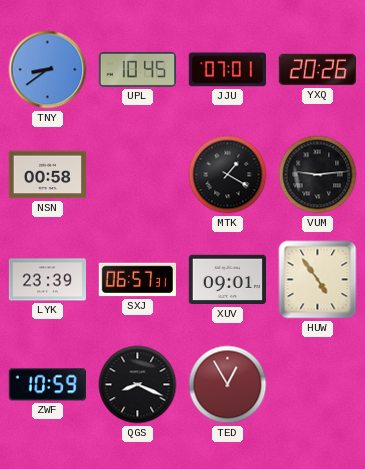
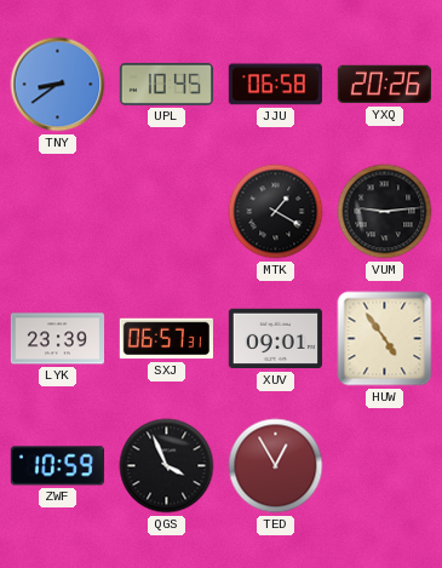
JJU: 07:01 -> 06:58 (275, 85)
NSN: 00:58 -> none (47, 175)
QGS: 8:19 -> 3:56 (167, 466)
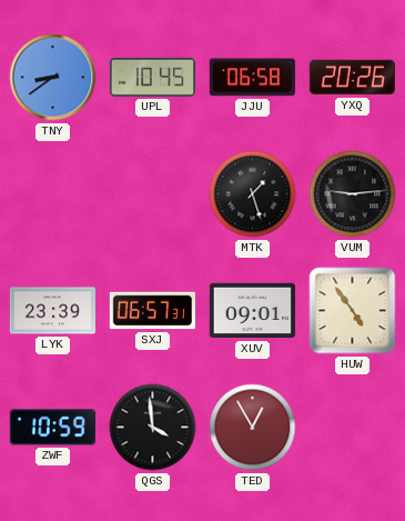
MTK: 1:20 -> 1:27 (253, 194)
QGS: 3:56 -> 3:59 (153, 428)
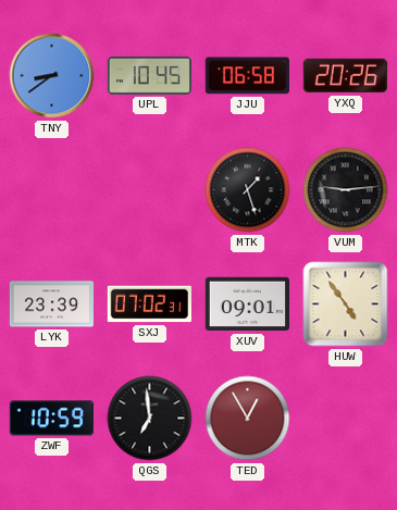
SXJ: 06:57 -> 07:02 (149, 304)
QGS: 3:59 -> 6:59 (150, 419)
